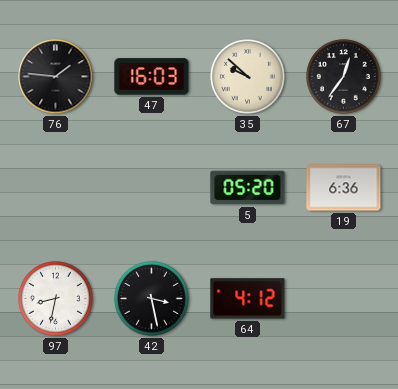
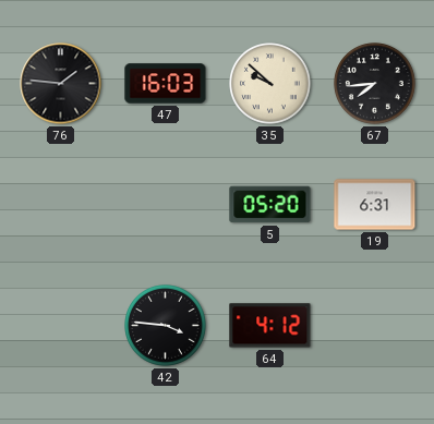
67: 12:36 -> 7:44 (375, 84)
19: 6:36 -> 6:31 (375, 205)
97: 8:32 -> none (56, 299)
42: 3:28 -> 3:46 (166, 326)
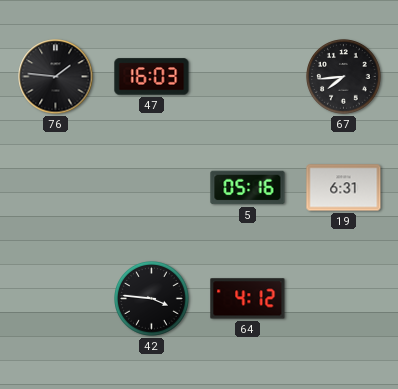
35: 9:52 -> none (270, 84)
5: 05:20 -> 05:16 (248, 188)
